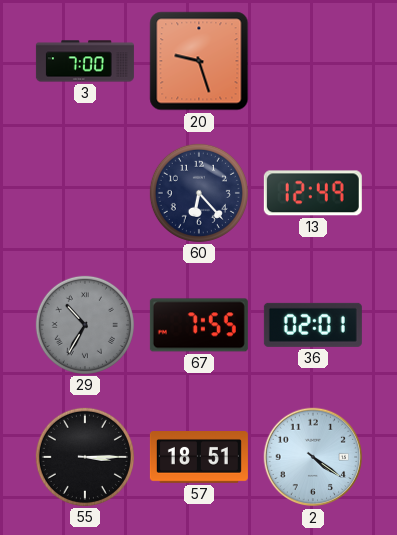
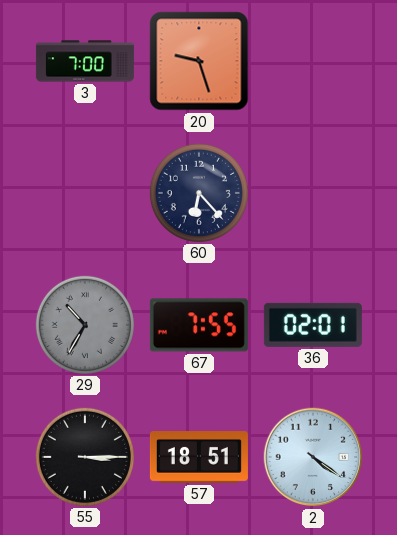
13: 12:49 -> none (313, 193)
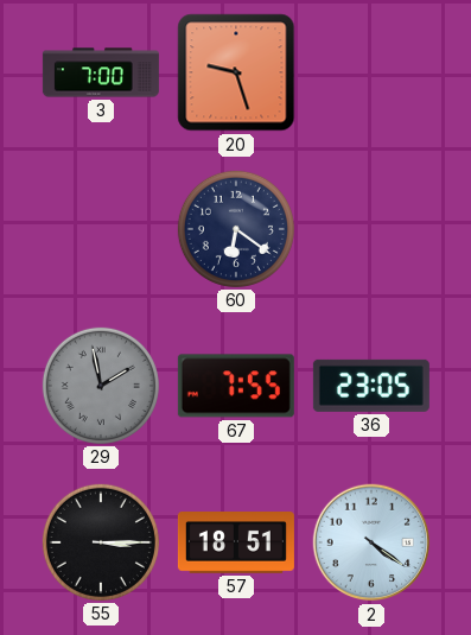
60: 6:23 -> 6:21 (236, 229)
29: 10:35 -> 1:58 (101, 386)
36: 02:01 -> 23:05 (371, 386)
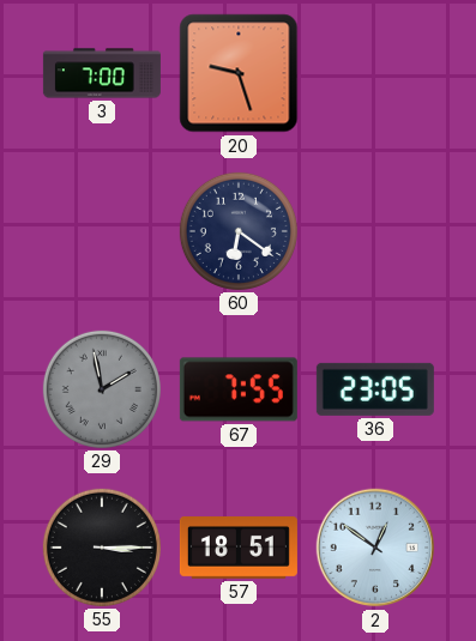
2: 4:21 -> 12:51 (375, 548)
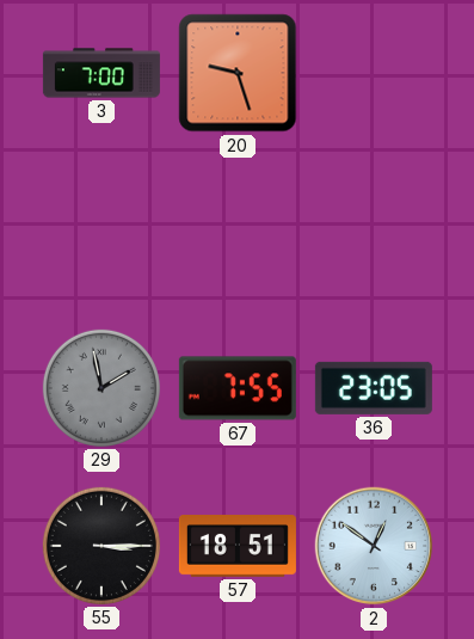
60: 6:21 -> none (239, 231)
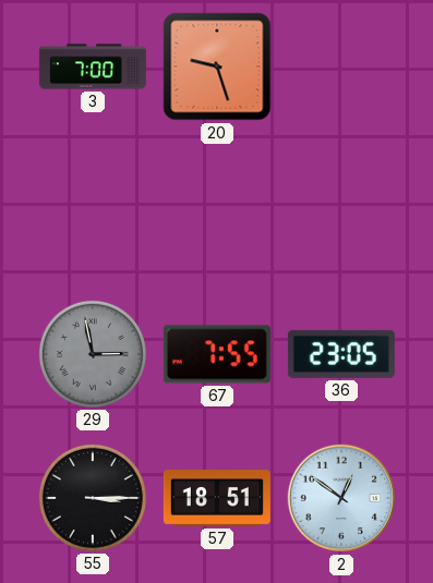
29: 1:58 -> 2:58 (93, 354)
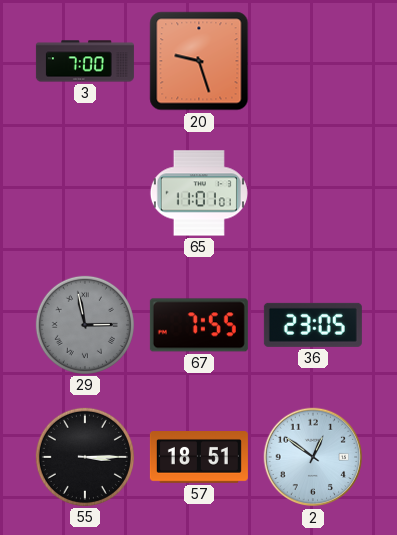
65: none -> 11:01 (199, 193)
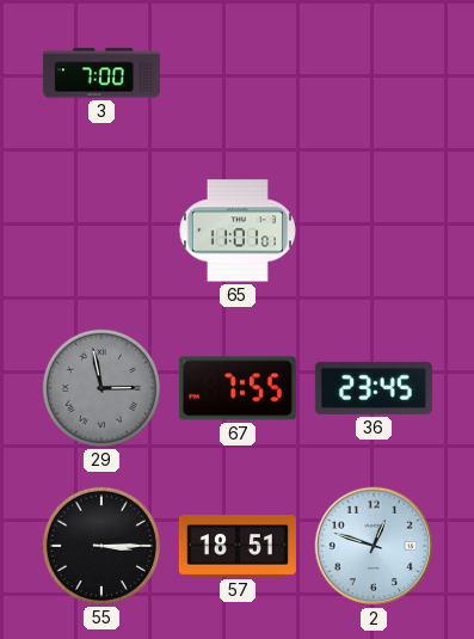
20: 9:27 -> none (199, 61)
36: 23:05 -> 23:45 (374, 388)
2: 12:51 -> 12:48 (374, 546)
